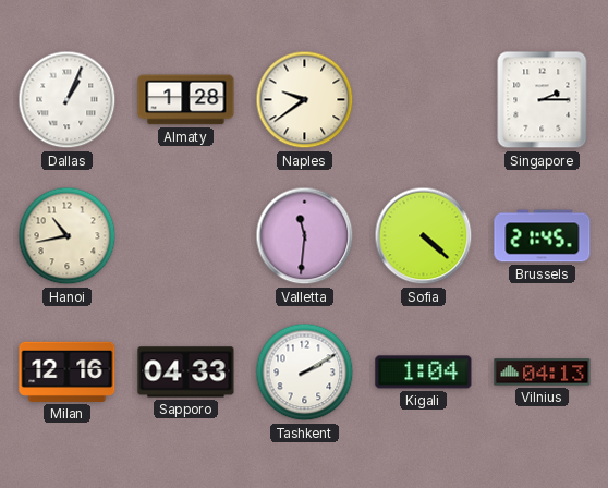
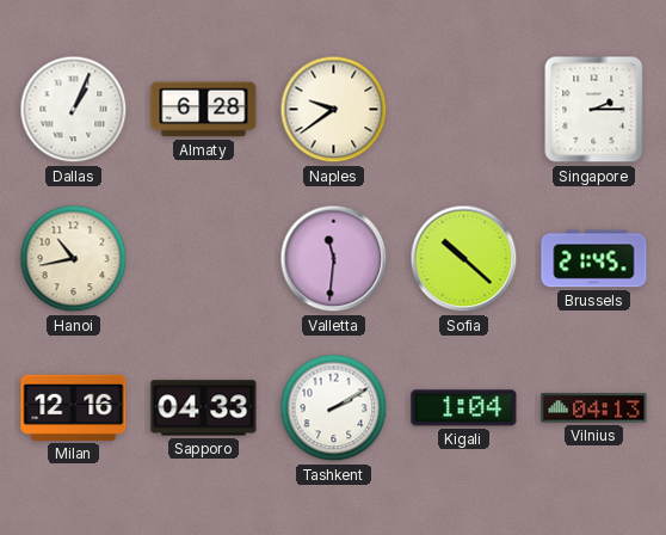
Almaty: 1:28 -> 6:28 (204, 110)
Sofia: 4:22 -> 10:22 (464, 259)
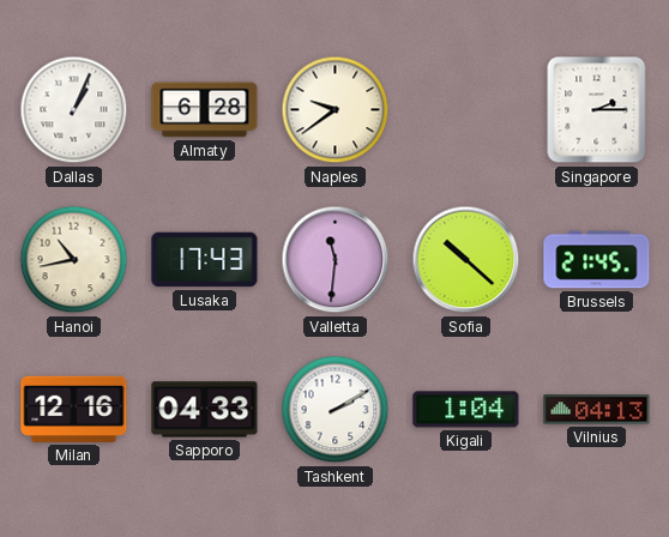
Lusaka: none -> 17:43 (205, 260)
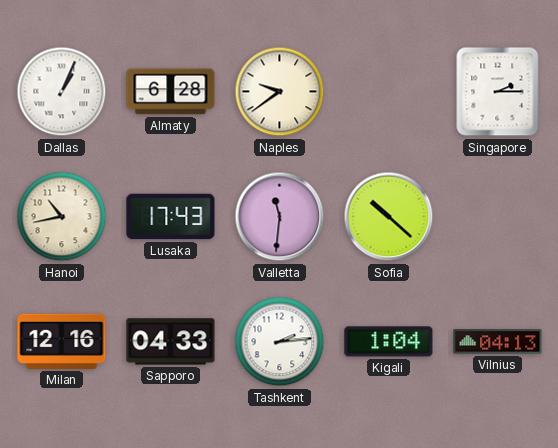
Brussels: 21:45 -> none (597, 260)
Tashkent: 2:10 -> 2:14 (280, 342)
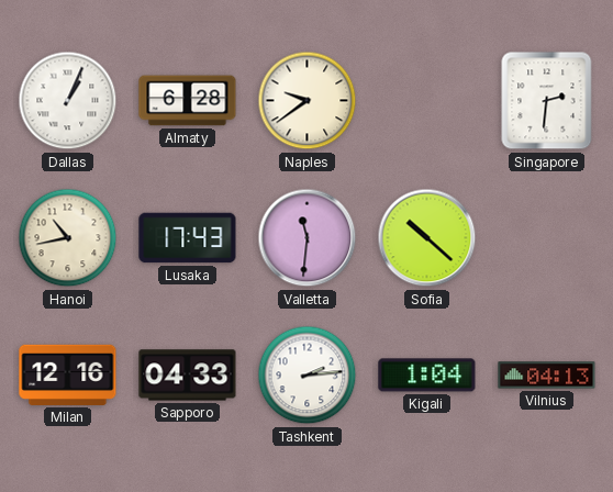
Singapore: 2:15 -> 2:31 (547, 101)
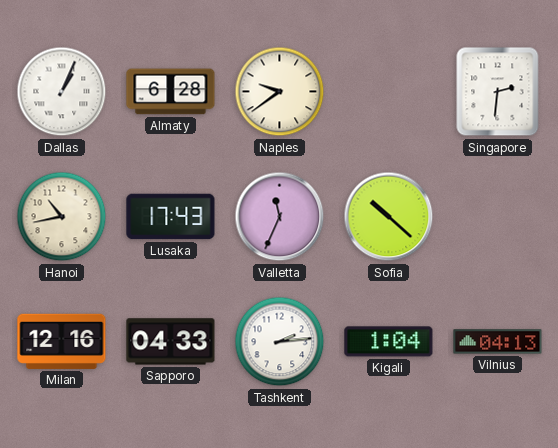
Valletta: 11:31 -> 11:34 (280, 217)
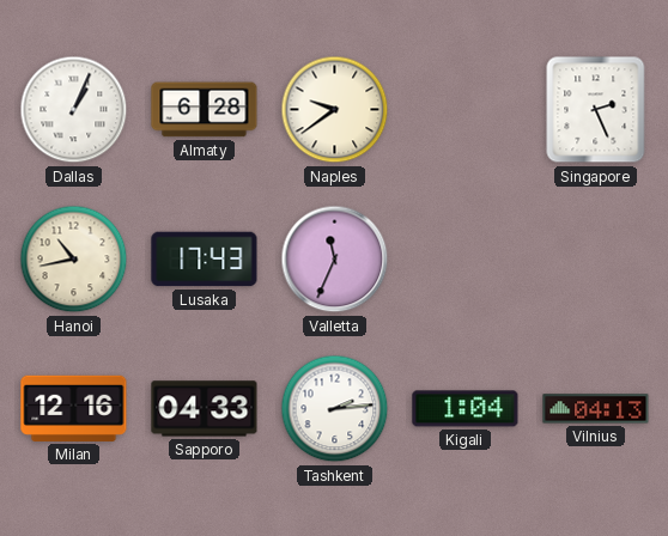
Singapore: 2:31 -> 2:26 (596, 110)
Sofia: 10:22 -> none (389, 217)
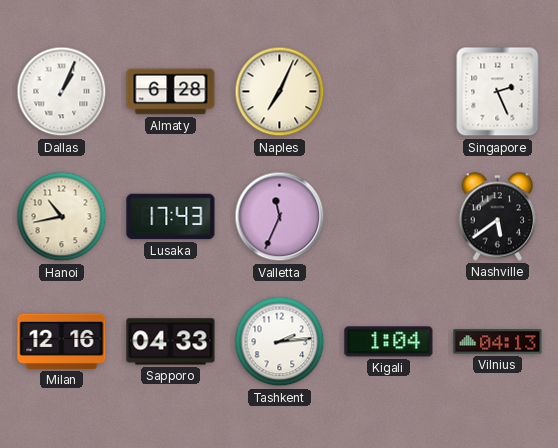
Naples: 9:39 -> 7:04 (280, 92)
Nashville: none -> 5:39 (498, 217)
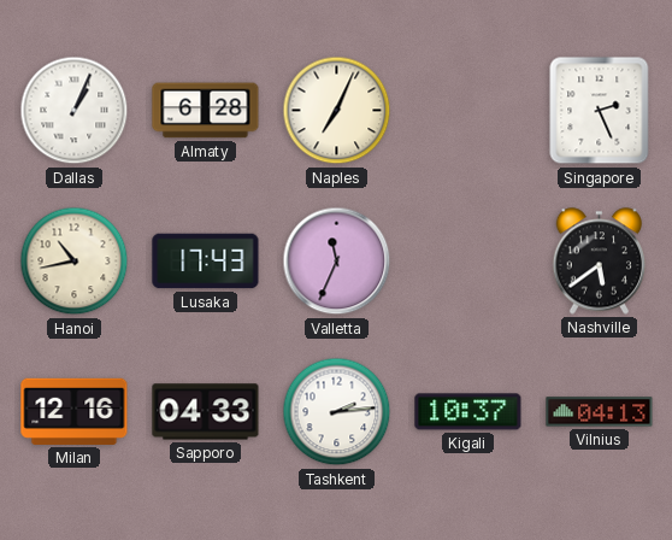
Kigali: 1:04 -> 10:37 (468, 412)
